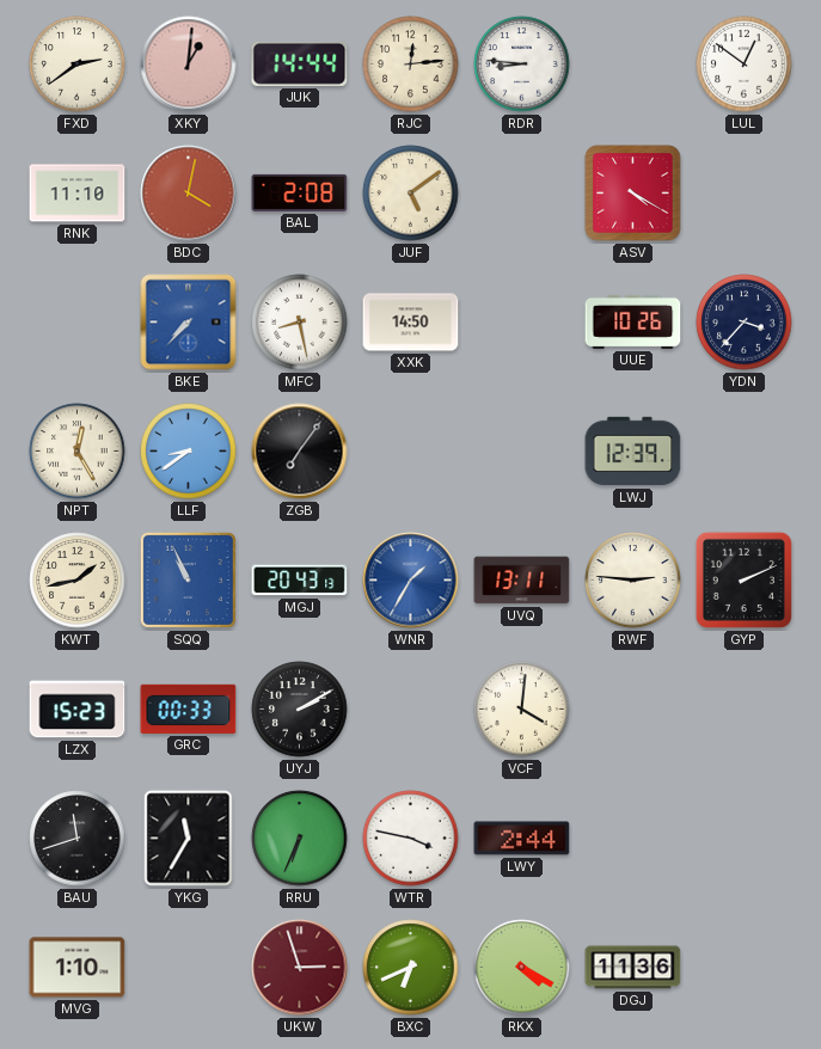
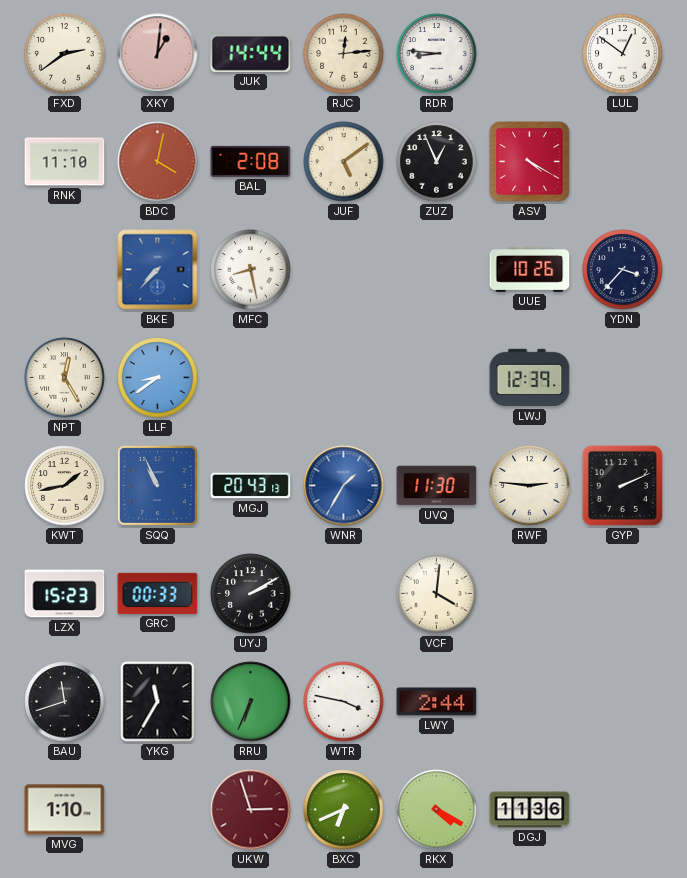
ZUZ: none -> 12:56 (437, 162)
XXK: 14:50 -> none (411, 323)
ZGB: 7:06 -> none (300, 452)
UVQ: 13:11 -> 11:30 (437, 486)
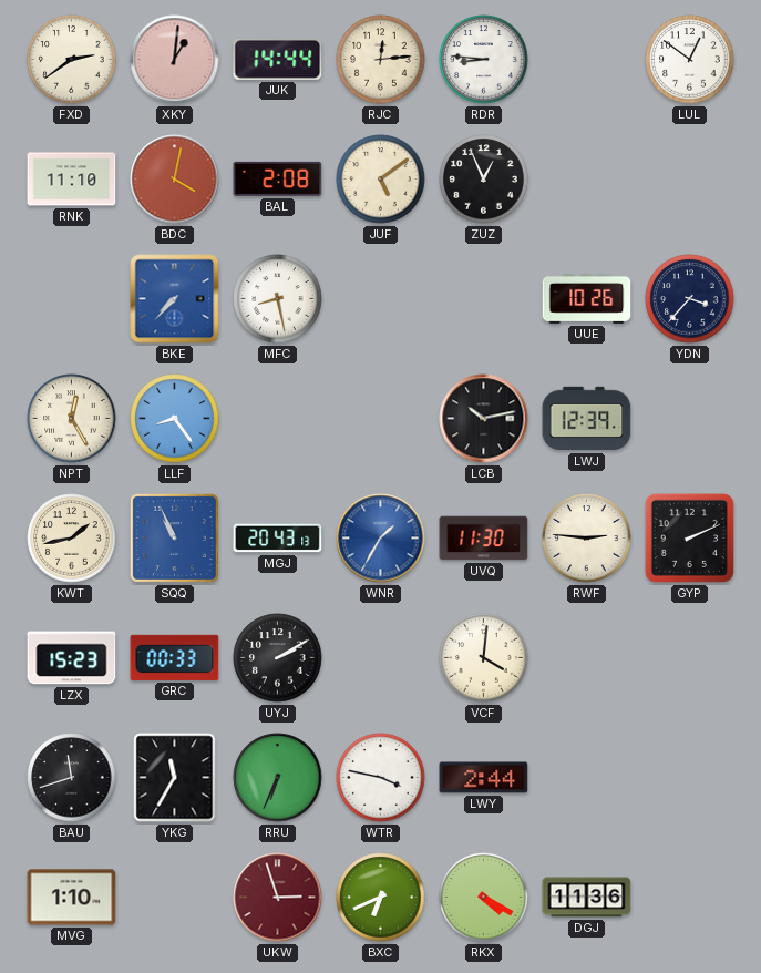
ASV: 4:20 -> none (530, 162)
LLF: 8:39 -> 8:24 (175, 419)
LCB: none -> 10:13 (484, 419)
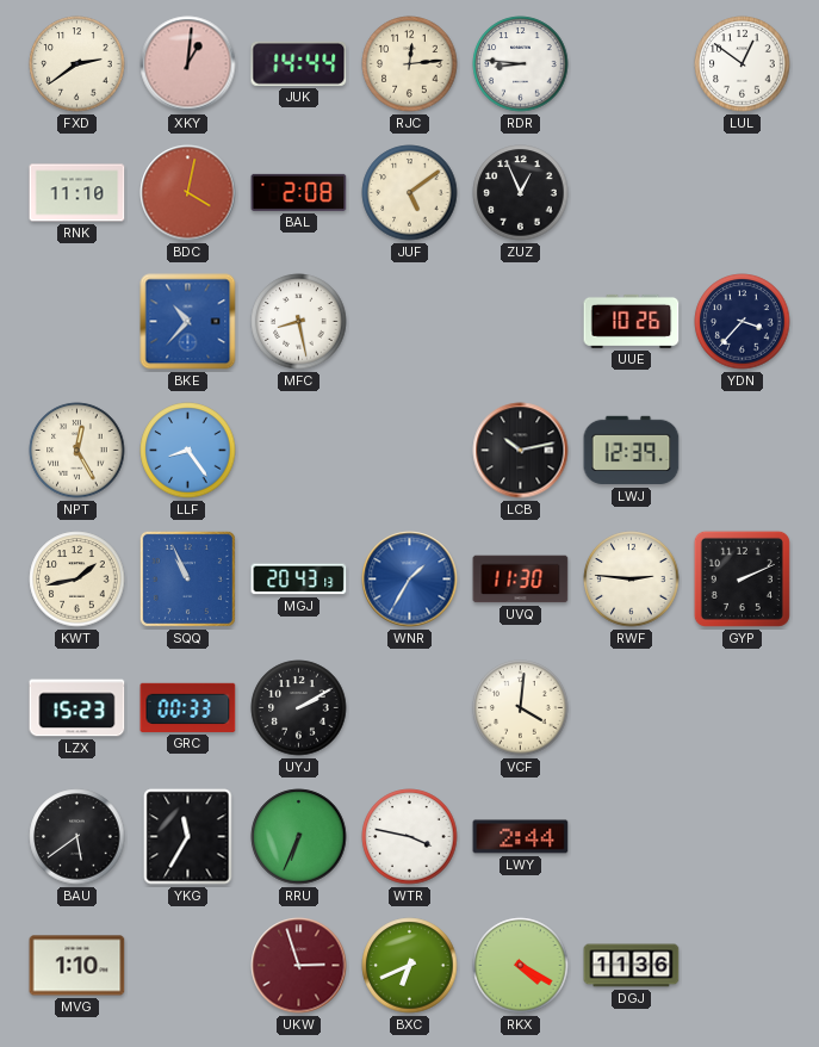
BKE: 7:37 -> 10:37 (188, 322)
BAU: 11:42 -> 5:39 (77, 837)
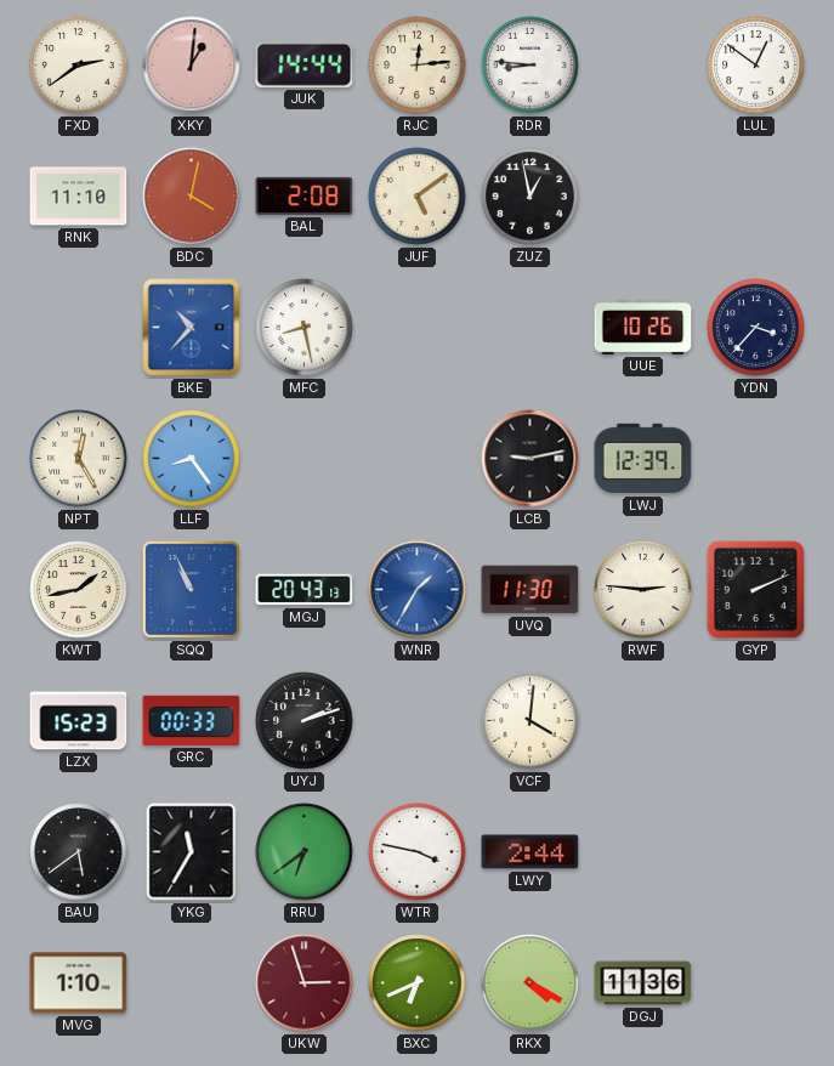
ZUZ: 12:56 -> 12:58 (531, 197)
LCB: 10:13 -> 9:13 (531, 459)
UYJ: 2:10 -> 2:12 (305, 721)
RRU: 6:34 -> 6:39 (305, 852)
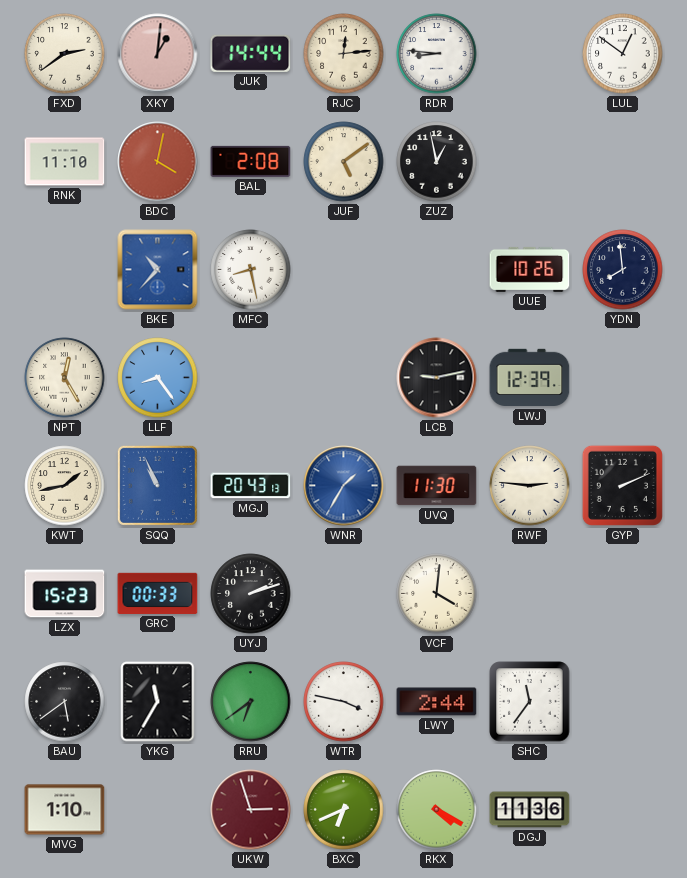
YDN: 3:37 -> 7:59 (623, 270)
SHC: none -> 11:36 (530, 702)
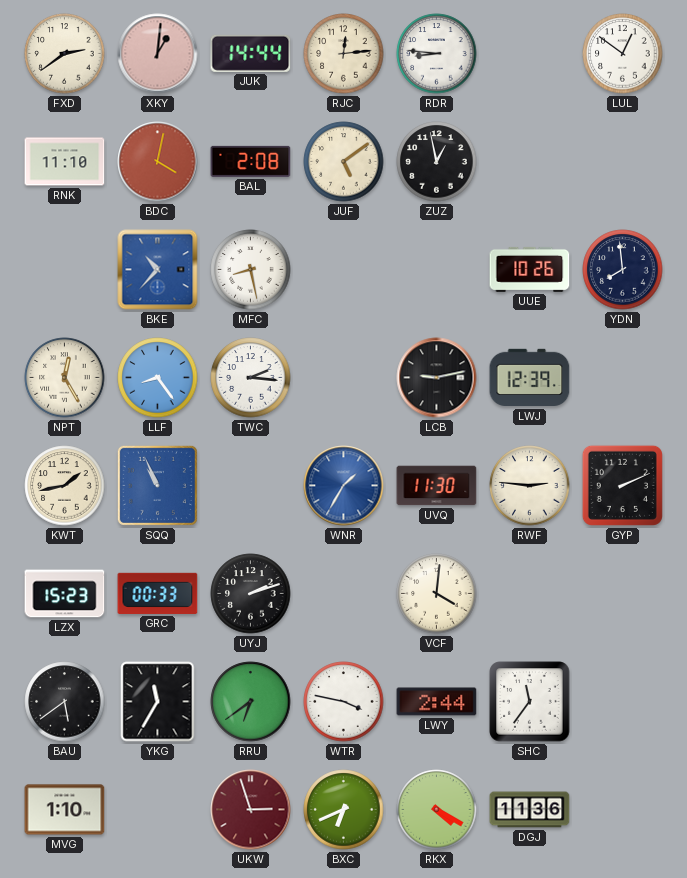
TWC: none -> 2:16 (251, 378)
MGJ: 20:43 -> none (251, 486)
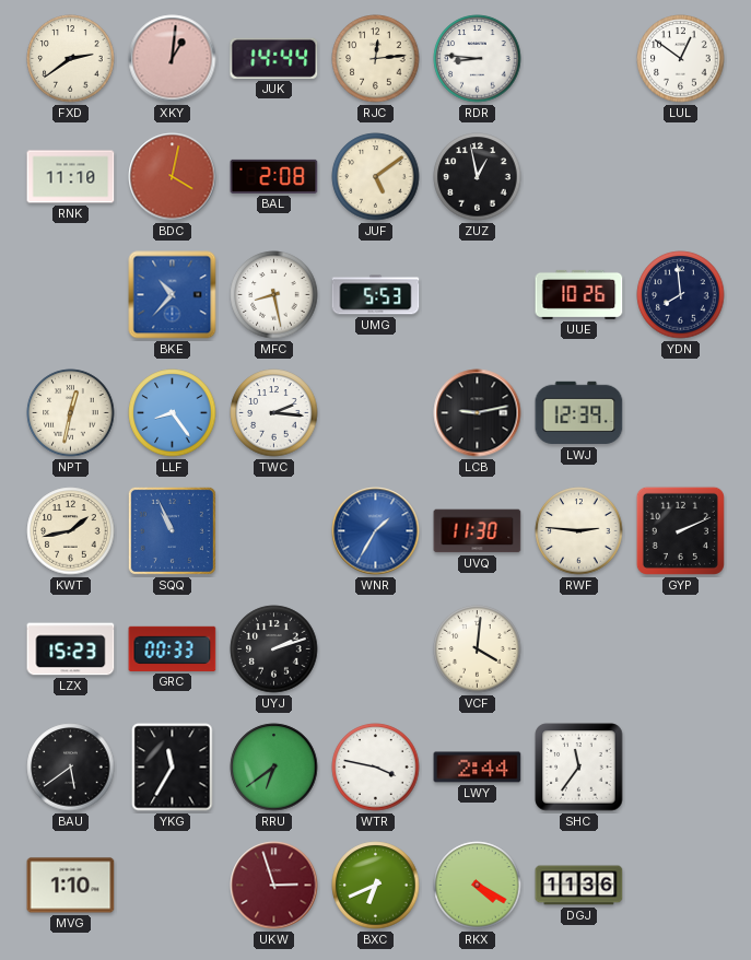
UMG: none -> 5:53 (376, 295)
NPT: 12:25 -> 12:32 (71, 413)
